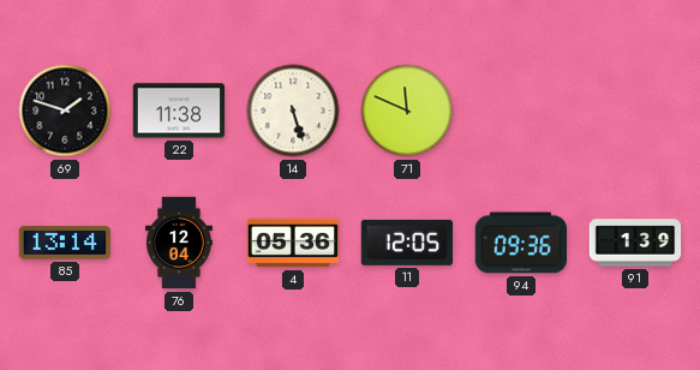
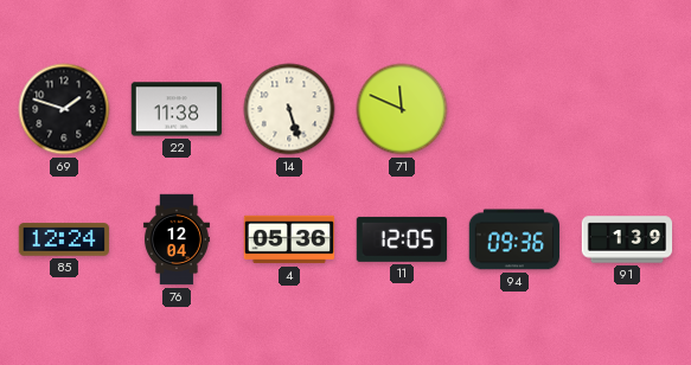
85: 13:14 -> 12:24 (64, 239)
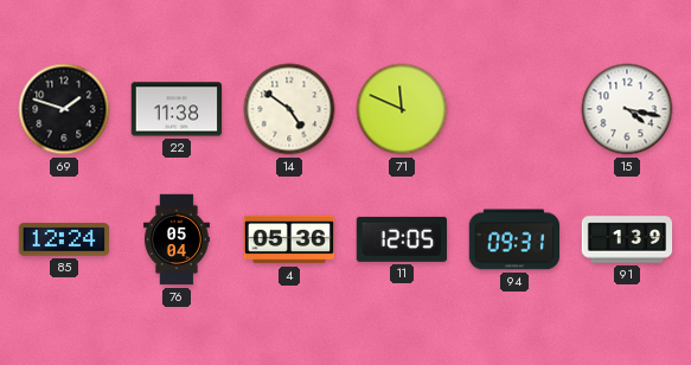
14: 5:27 -> 4:51 (289, 109)
15: none -> 4:17 (627, 109)
76: 12:04 -> 05:04 (177, 239)
94: 09:36 -> 09:31 (513, 239)
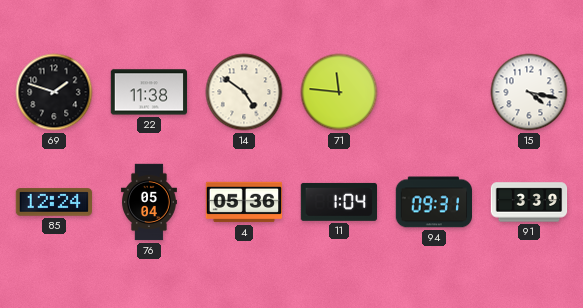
71: 11:49 -> 11:46 (339, 92)
11: 12:05 -> 1:04 (338, 202)
91: 1:39 -> 3:39 (529, 202)
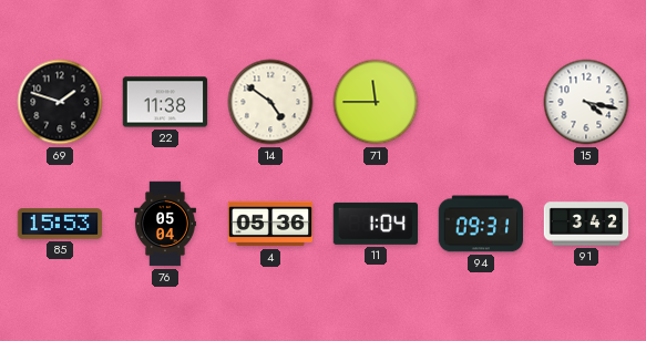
71: 11:46 -> 11:45 (376, 102)
85: 12:24 -> 15:53 (60, 224)
91: 3:39 -> 3:42 (586, 224)
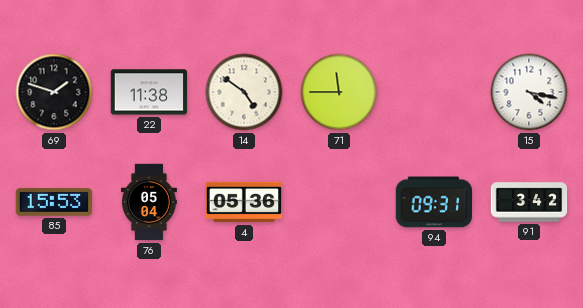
11: 1:04 -> none (375, 224)
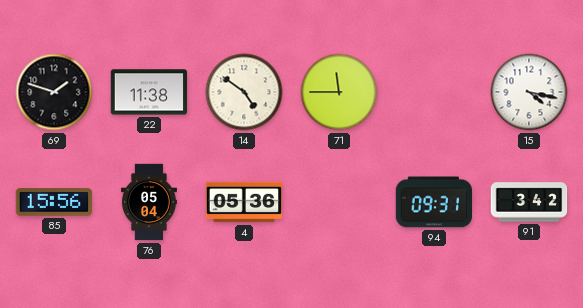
85: 15:53 -> 15:56 (54, 202)
